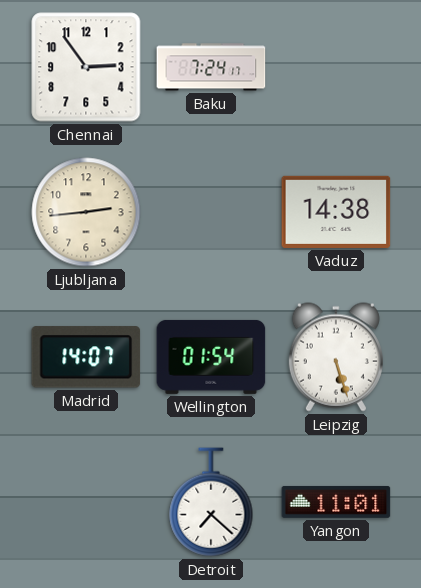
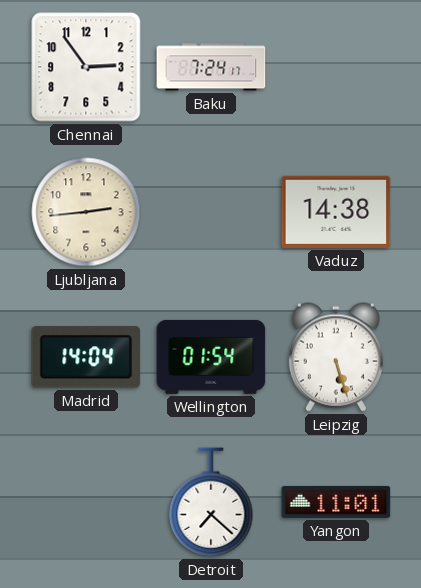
Madrid: 14:07 -> 14:04 (86, 357)
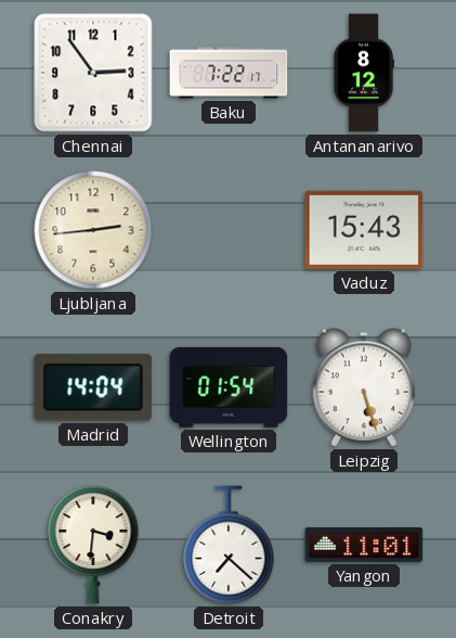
Baku: 7:24 -> 7:22 (229, 73)
Antananarivo: none -> 8:12 (364, 73)
Vaduz: 14:38 -> 15:43 (364, 230)
Conakry: none -> 3:31 (93, 545)
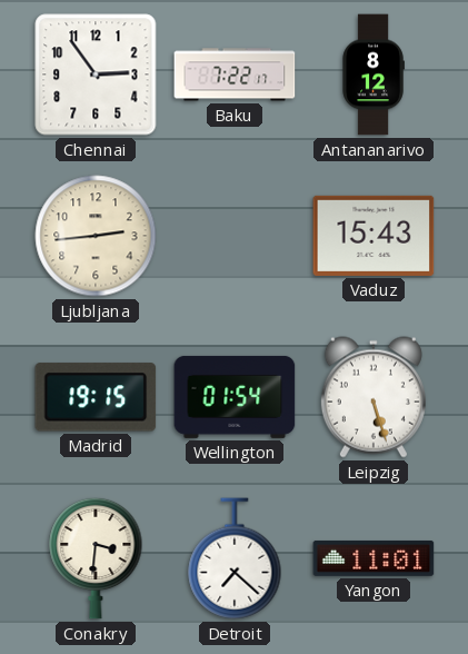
Madrid: 14:04 -> 19:15 (96, 397)
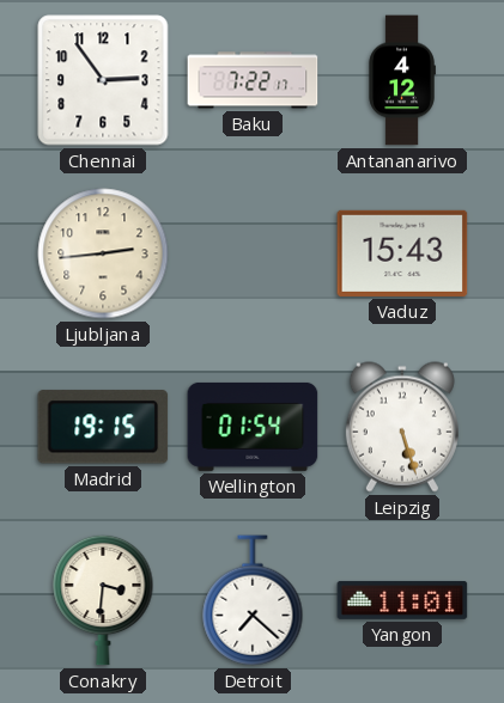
Antananarivo: 8:12 -> 4:12 (402, 80)
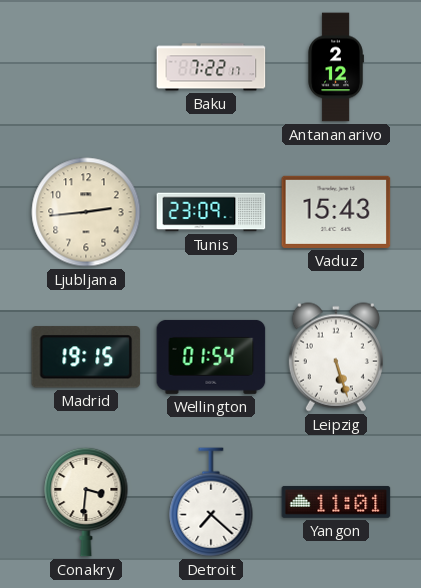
Chennai: 2:54 -> none (103, 80)
Antananarivo: 4:12 -> 2:12 (336, 67)
Tunis: none -> 23:09 (211, 212)
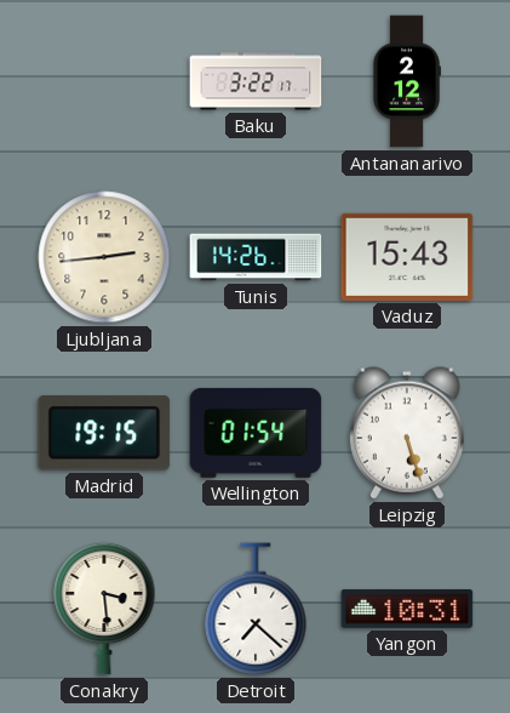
Baku: 7:22 -> 3:22 (256, 81)
Tunis: 23:09 -> 14:26 (256, 257)
Conakry: 3:31 -> 3:29 (104, 609)
Yangon: 11:01 -> 10:31 (407, 609)
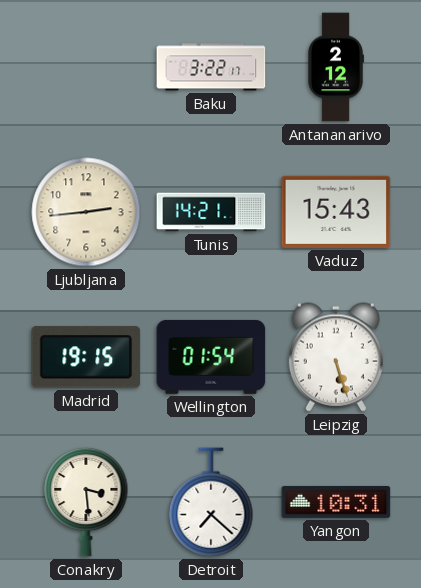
Tunis: 14:26 -> 14:21 (211, 212)
